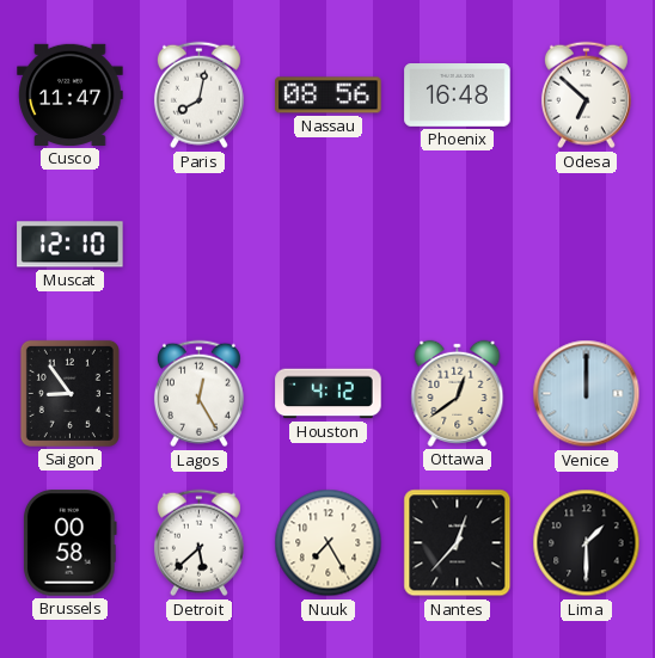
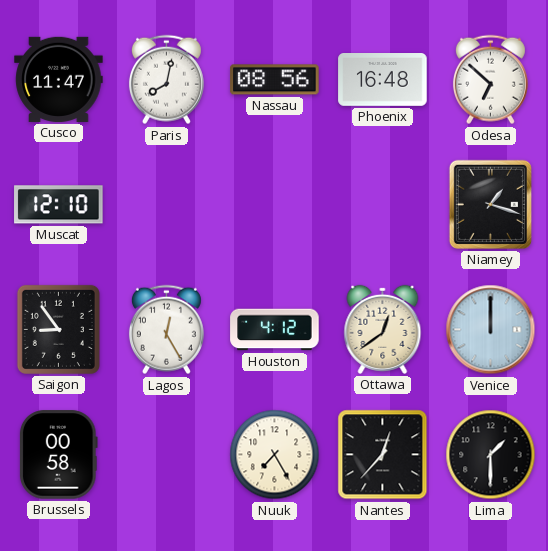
Niamey: none -> 1:18 (490, 204)
Detroit: 5:38 -> none (198, 543)
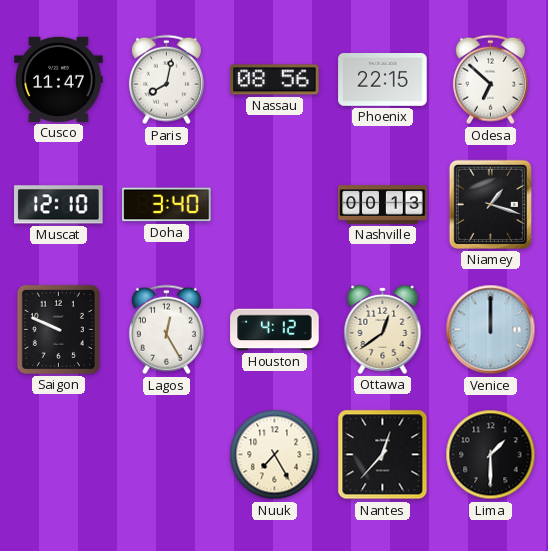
Phoenix: 16:48 -> 22:15 (383, 80)
Doha: none -> 3:40 (167, 205)
Nashville: none -> 00:13 (383, 205)
Saigon: 8:54 -> 9:49 (58, 329)
Brussels: 00:58 -> none (58, 455)
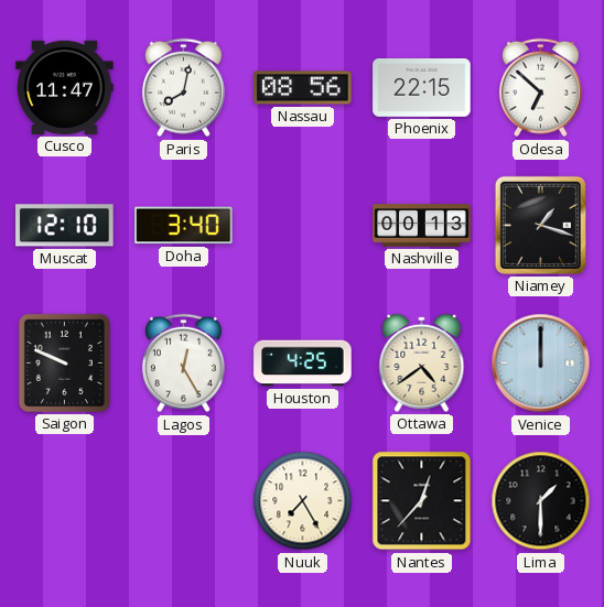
Houston: 4:12 -> 4:25 (303, 364)
Ottawa: 12:39 -> 4:39 (422, 362)
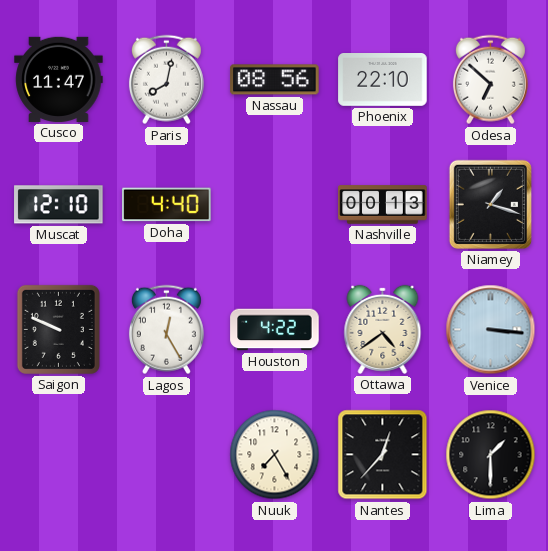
Phoenix: 22:15 -> 22:10 (383, 80)
Doha: 3:40 -> 4:40 (167, 205)
Houston: 4:25 -> 4:22 (275, 330)
Venice: 12:00 -> 3:16 (491, 330)
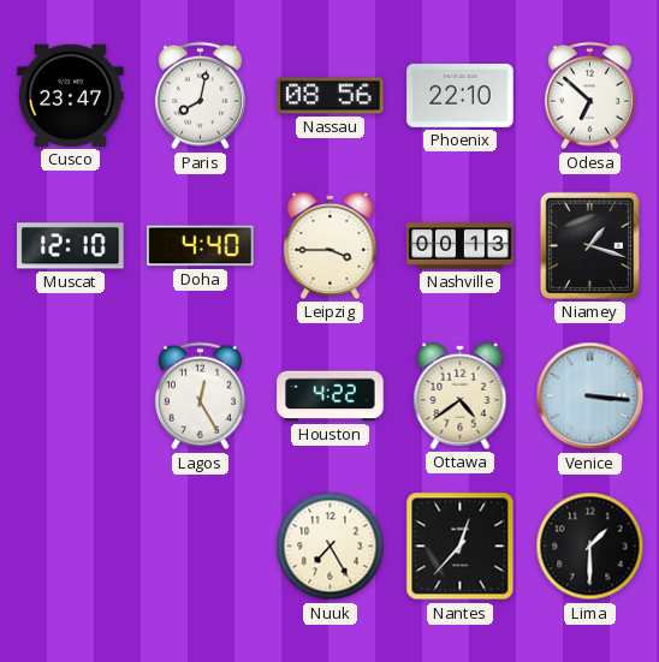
Cusco: 11:47 -> 23:47 (71, 95)
Leipzig: none -> 3:45 (331, 245)
Saigon: 9:49 -> none (58, 329)
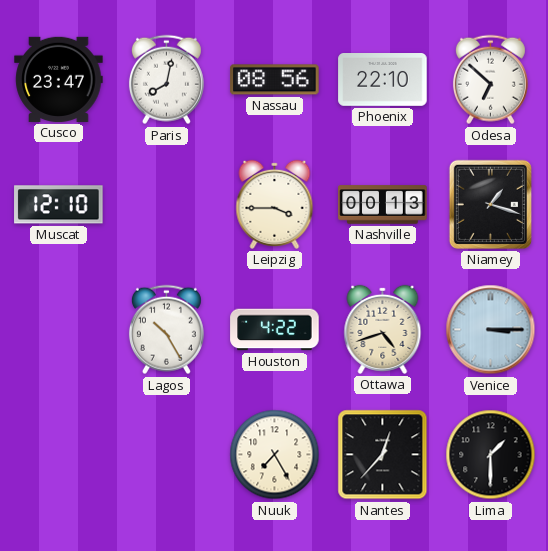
Doha: 4:40 -> none (201, 246)
Lagos: 12:25 -> 10:25 (166, 330)
Ottawa: 4:39 -> 4:42 (383, 329)
Venice: 3:16 -> 3:15 (491, 330)
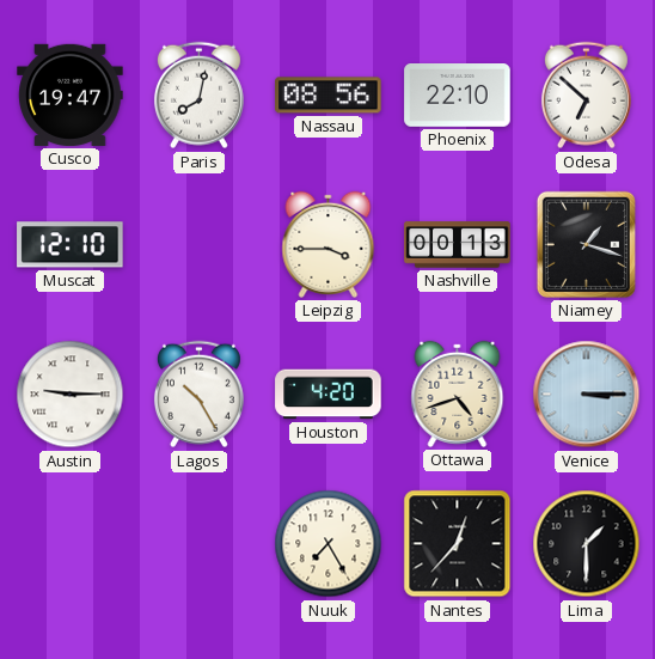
Cusco: 23:47 -> 19:47 (71, 94)
Austin: none -> 9:15 (71, 395)
Houston: 4:22 -> 4:20 (329, 395)
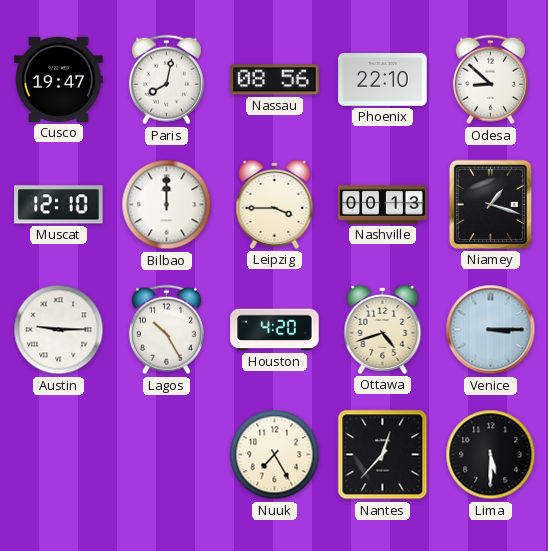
Odesa: 6:52 -> 8:52 (490, 80)
Bilbao: none -> 12:00 (167, 205)
Lima: 1:30 -> 5:30 (491, 455)
